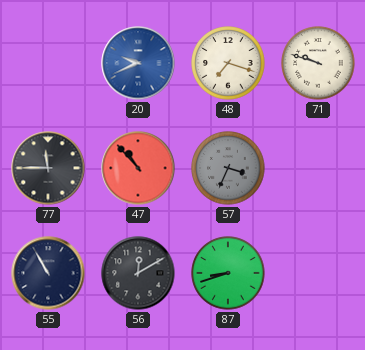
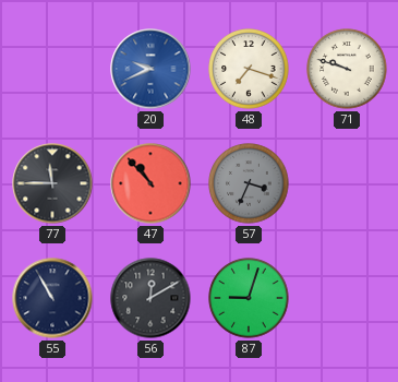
87: 8:42 -> 9:03 (249, 298)
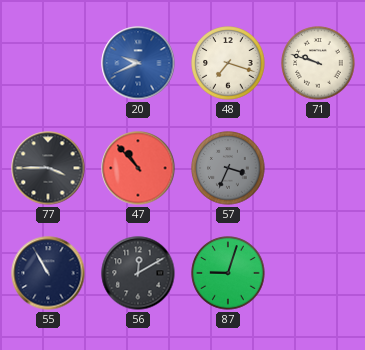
77: 11:45 -> 3:45 (48, 168)
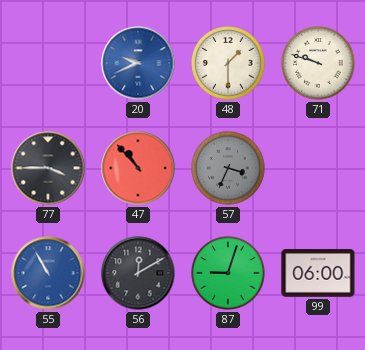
48: 7:18 -> 1:30 (228, 63)
55 dial: navy -> blue (48, 273)
99: none -> 06:00 (318, 273)
